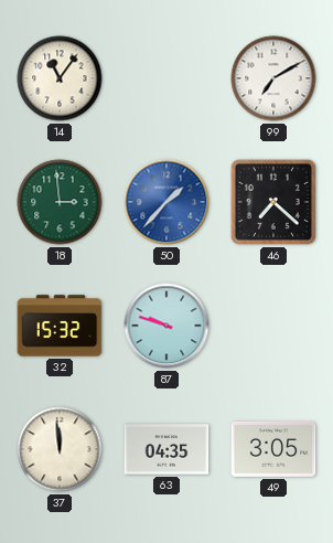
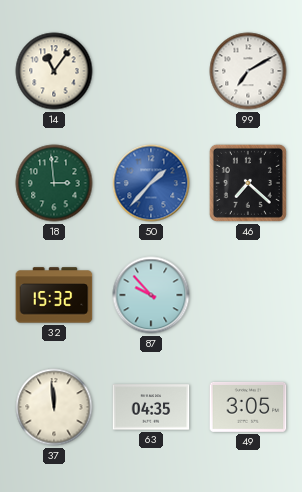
87: 9:48 -> 9:53 (151, 295)
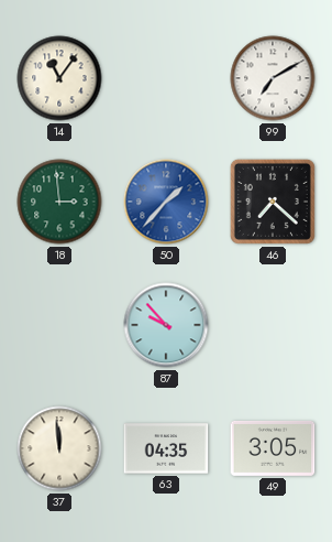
32: 15:32 -> none (54, 295)
